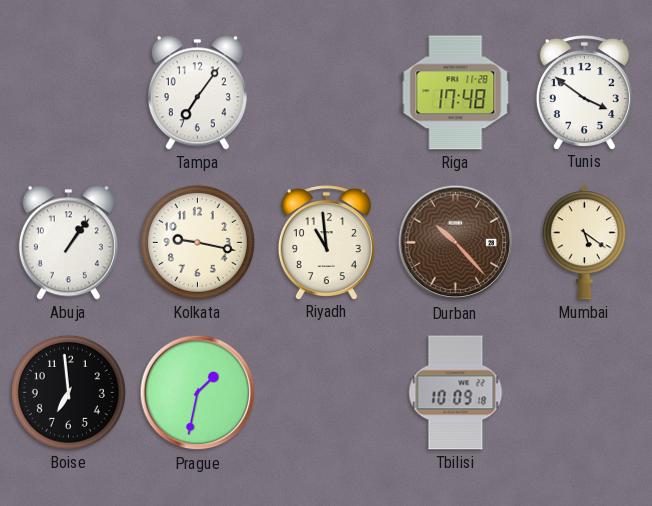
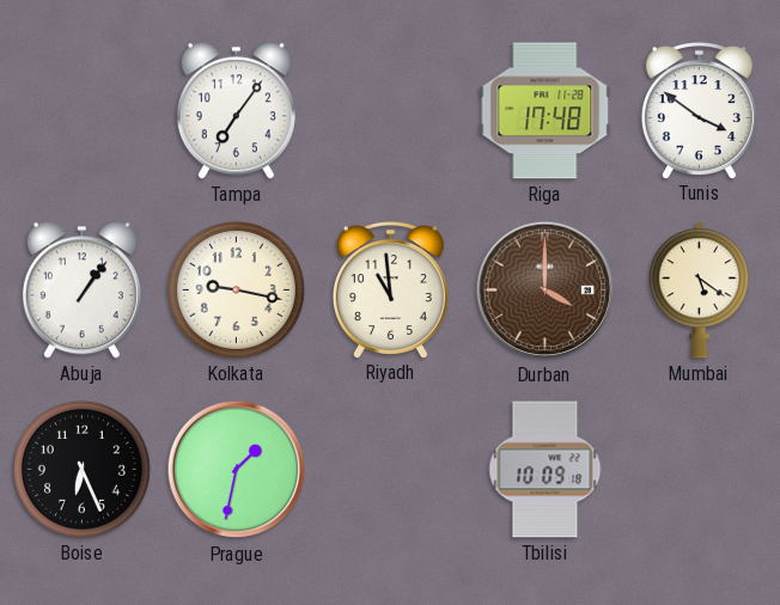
Durban: 10:23 -> 4:00 (546, 291)
Boise: 6:59 -> 6:26 (81, 469)
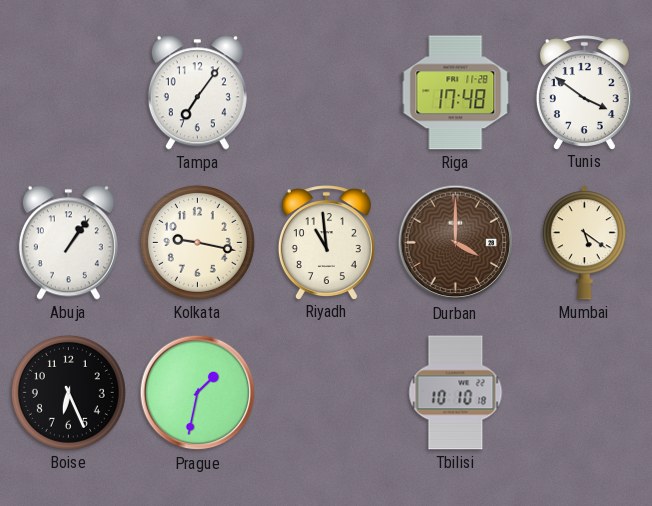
Tbilisi: 10:09 -> 10:10 (456, 393)
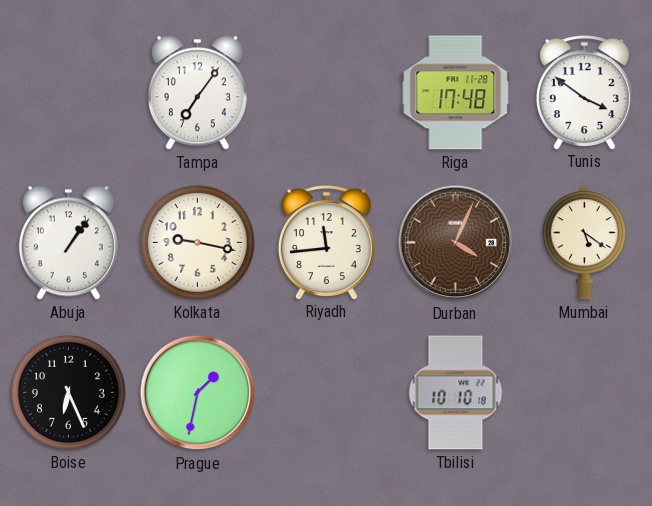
Riyadh: 10:59 -> 11:44 (326, 242)
Durban: 4:00 -> 4:04 (456, 243)
